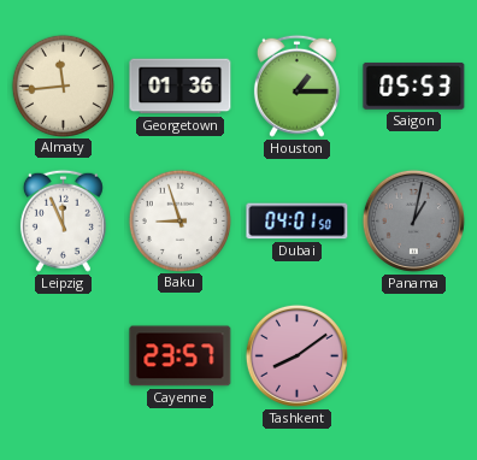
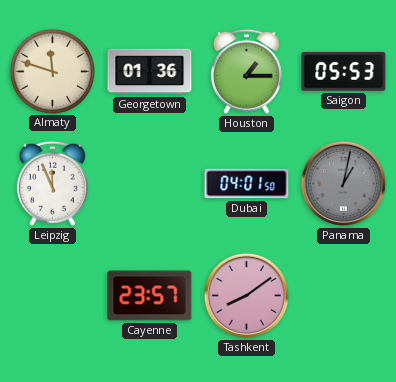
Almaty: 11:44 -> 11:48 (52, 71)
Baku: 8:57 -> none (179, 220)
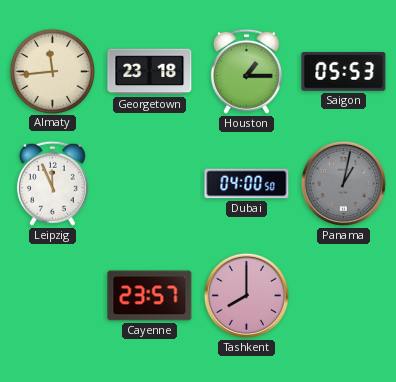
Almaty: 11:48 -> 11:44 (52, 71)
Georgetown: 01:36 -> 23:18 (150, 72)
Dubai: 04:01 -> 04:00 (247, 184)
Tashkent: 8:09 -> 8:00 (246, 295)
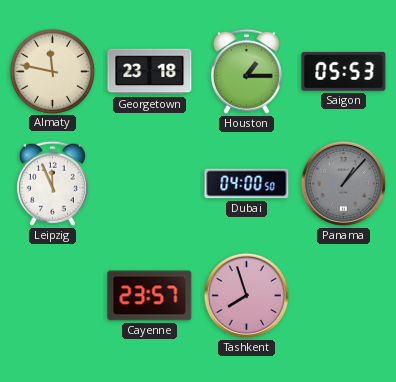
Almaty: 11:44 -> 11:47 (52, 71)
Panama: 1:02 -> 1:07 (343, 183)
Tashkent: 8:00 -> 7:57 (246, 295)
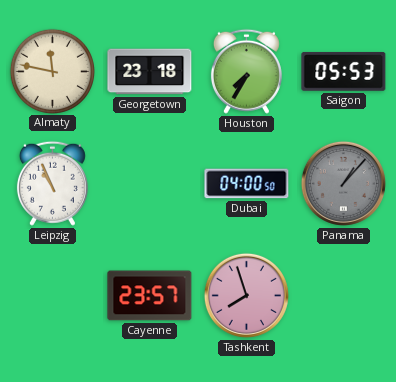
Houston: 1:15 -> 7:35 (246, 71)
Leipzig: 11:56 -> 10:56 (52, 183)
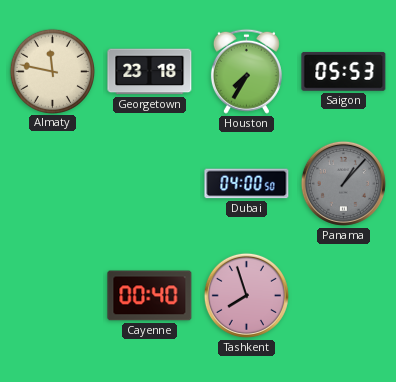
Leipzig: 10:56 -> none (52, 183)
Cayenne: 23:57 -> 00:40 (150, 296)
